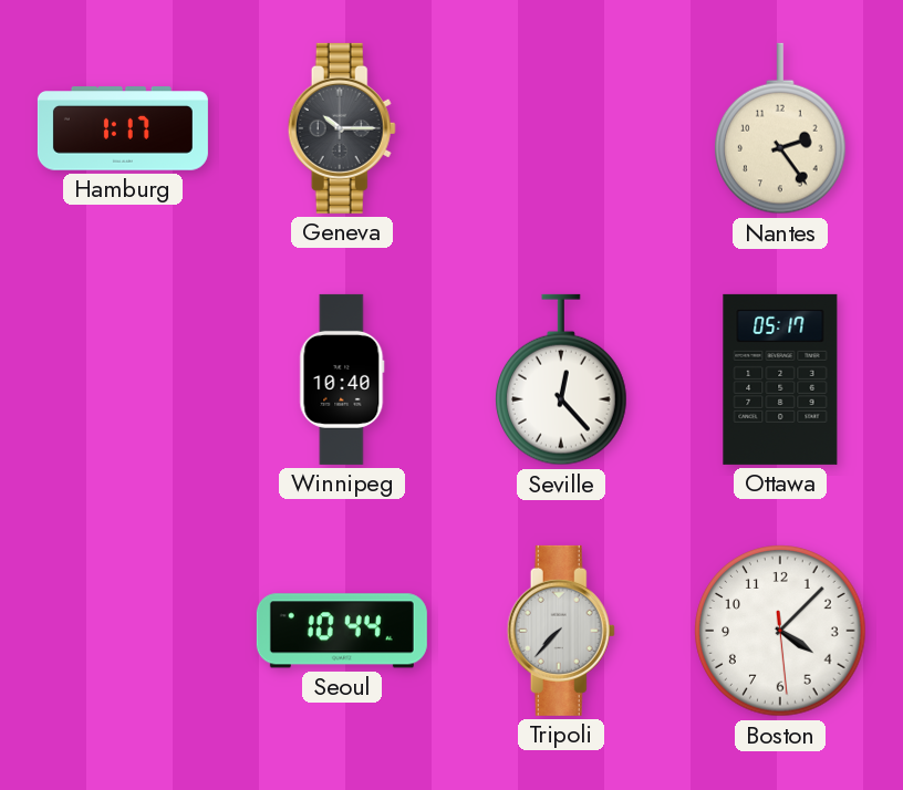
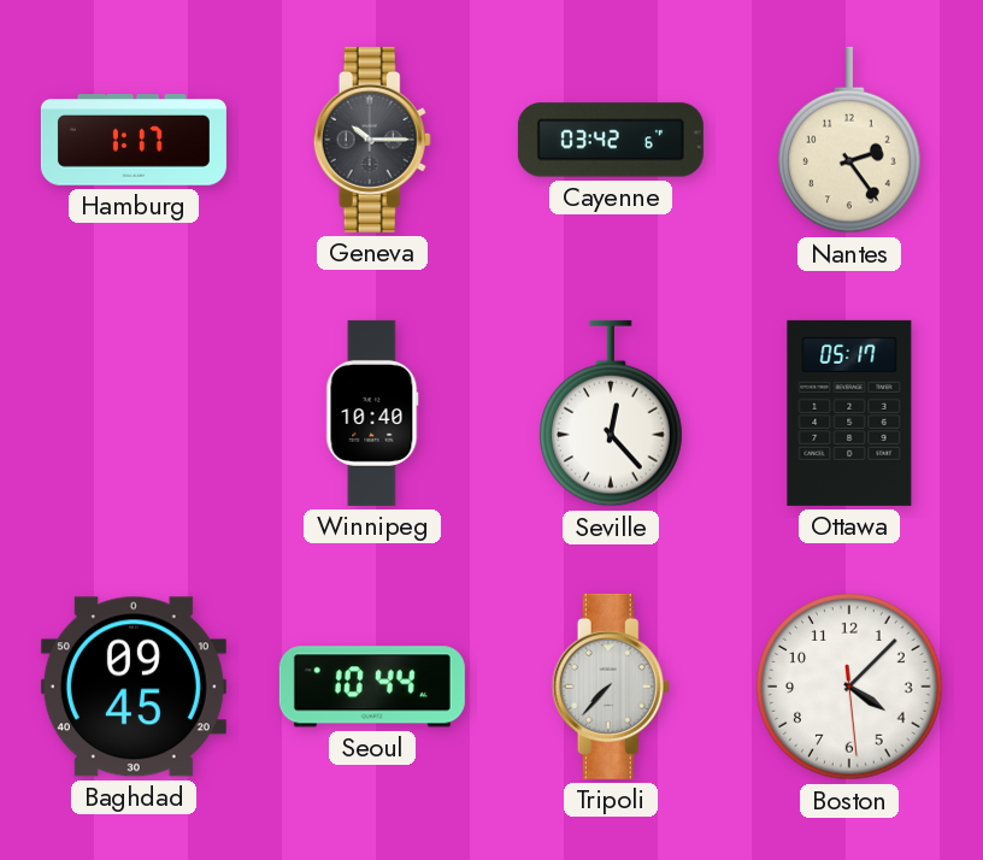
Cayenne: none -> 03:42 (611, 140)
Baghdad: none -> 09:45 (134, 687)
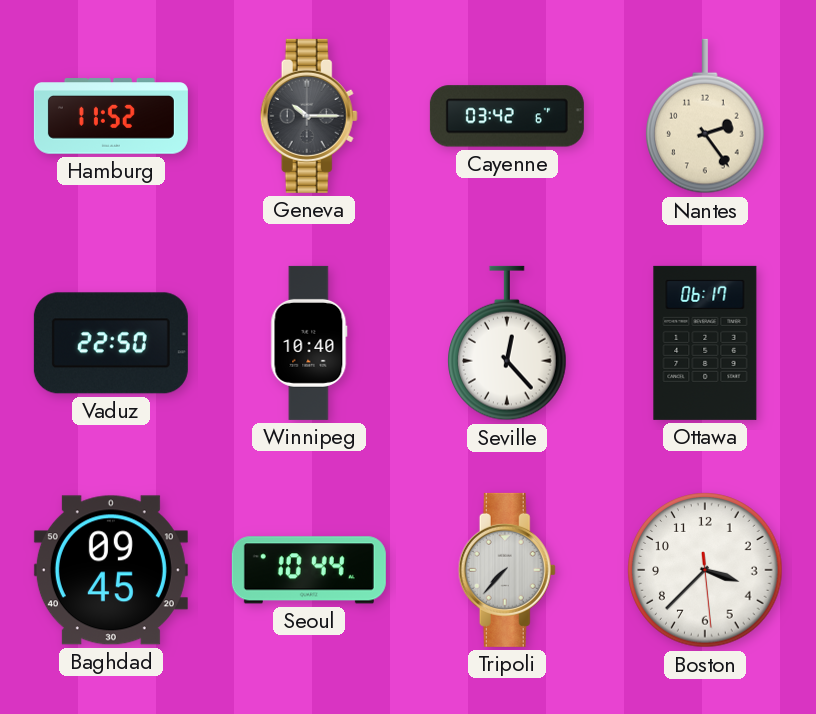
Hamburg: 1:17 -> 11:52 (111, 116)
Vaduz: none -> 22:50 (111, 343)
Ottawa: 05:17 -> 06:17 (705, 343)
Boston: 4:07 -> 3:37 (705, 570)
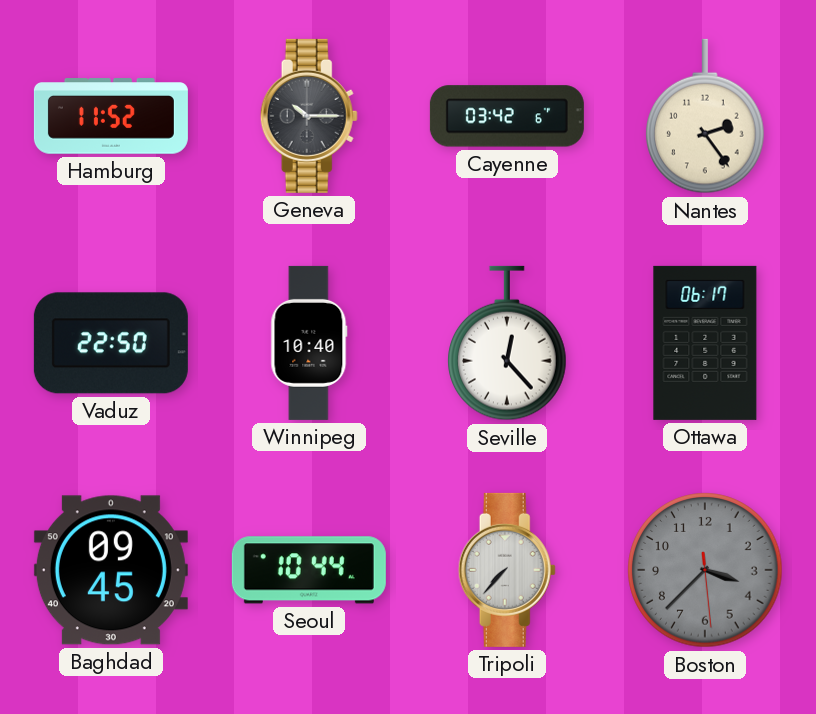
Boston dial: white -> grey (705, 570)
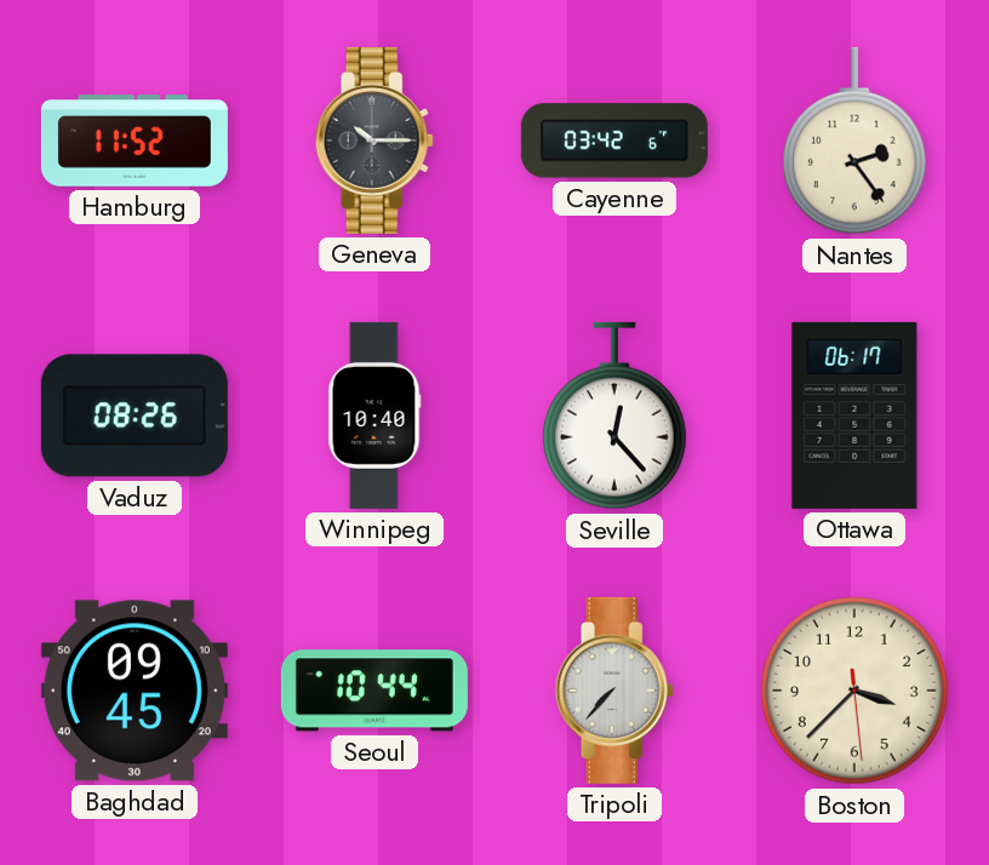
Vaduz: 22:50 -> 08:26 (135, 416)
Boston dial: grey -> cream (854, 691)
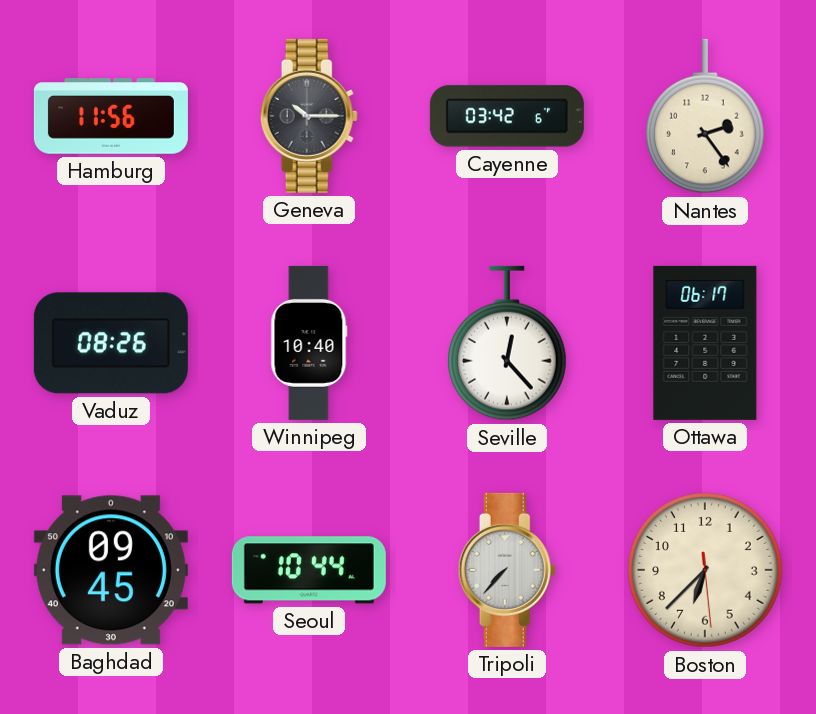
Hamburg: 11:52 -> 11:56 (111, 116)
Boston: 3:37 -> 6:37 (705, 570)
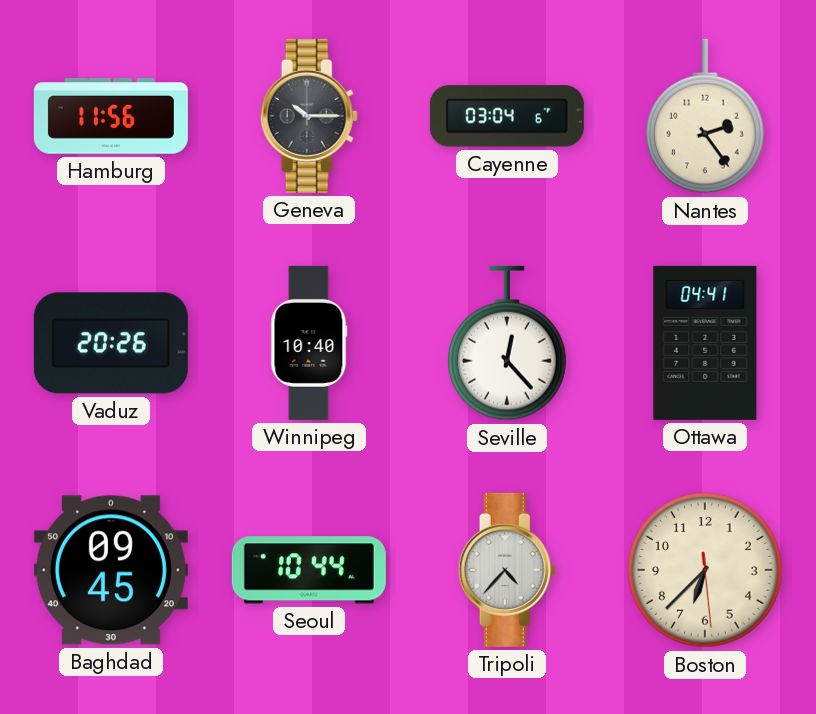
Cayenne: 03:42 -> 03:04 (507, 116)
Vaduz: 08:26 -> 20:26 (111, 343)
Ottawa: 06:17 -> 04:41 (705, 343)
Tripoli: 7:37 -> 4:37 (507, 570)
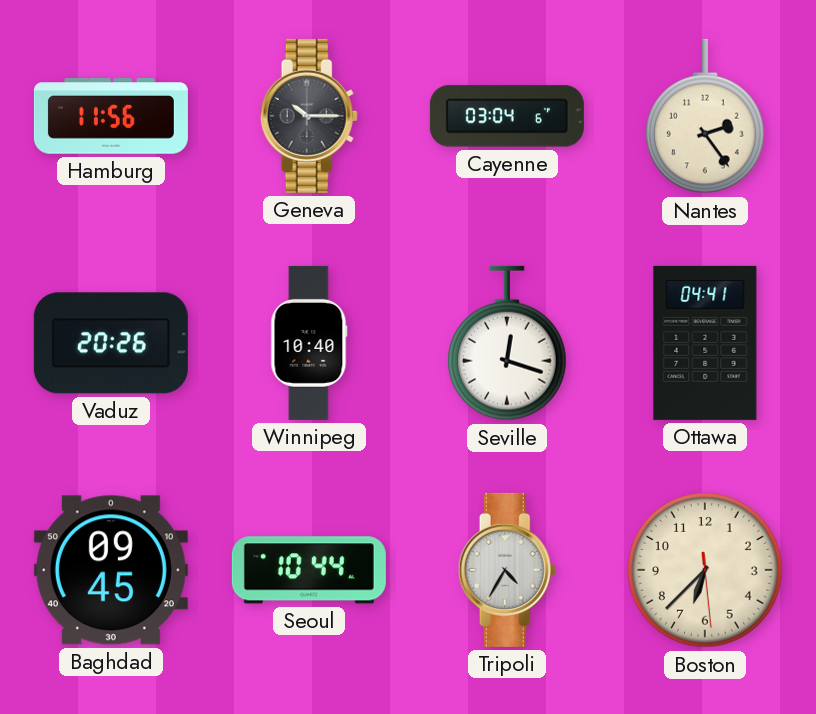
Seville: 12:23 -> 12:18 (508, 343)
Tripoli: 4:37 -> 4:35 (507, 570)
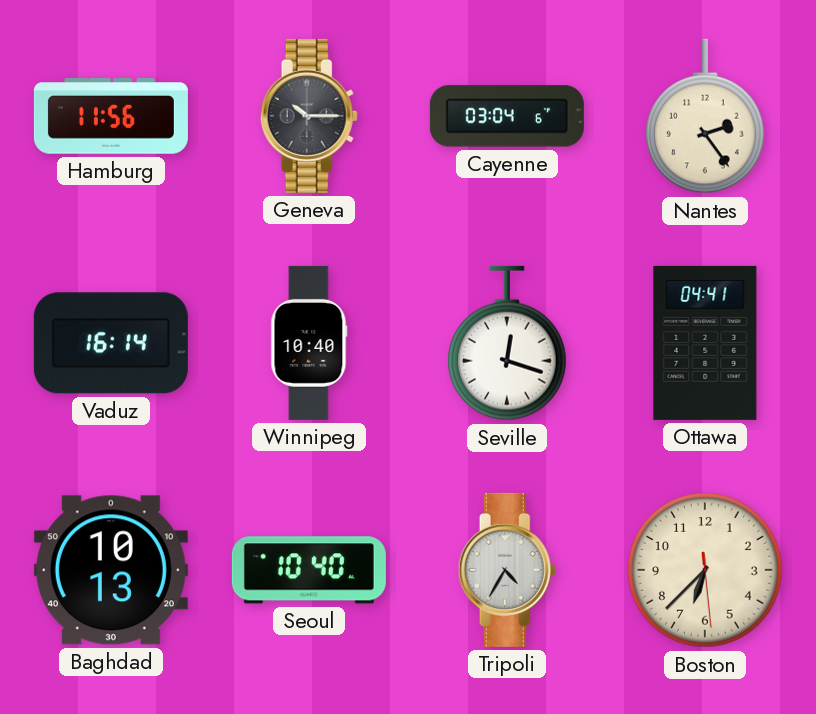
Vaduz: 20:26 -> 16:14 (111, 343)
Baghdad: 09:45 -> 10:13 (111, 570)
Seoul: 10:44 -> 10:40 (309, 570)
